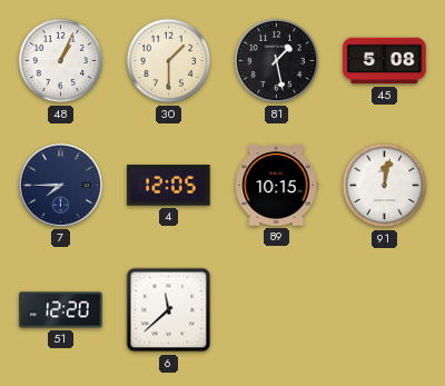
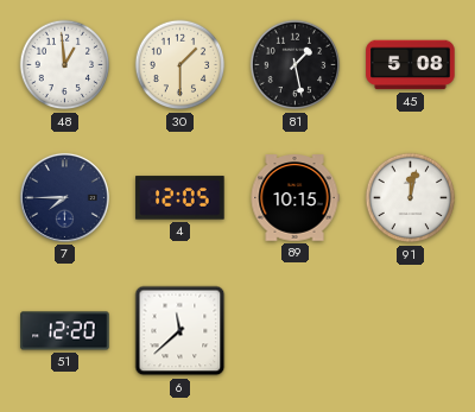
48: 1:04 -> 12:59 (65, 65)
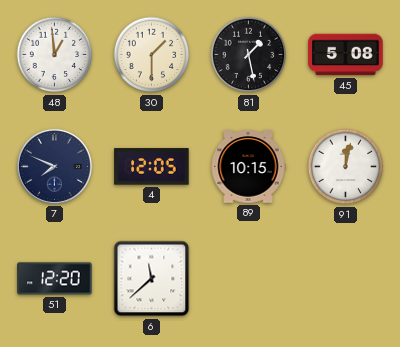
7: 7:45 -> 7:49 (54, 166)
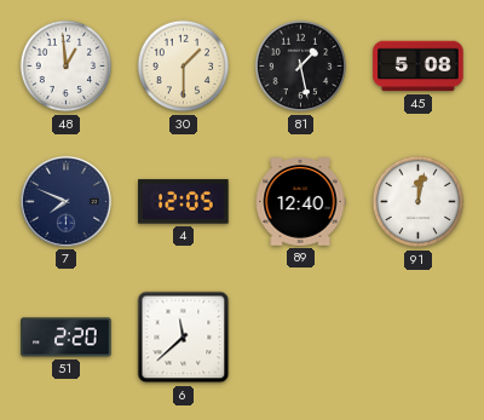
89: 10:15 -> 12:40 (300, 202)
51: 12:20 -> 2:20 (67, 338)
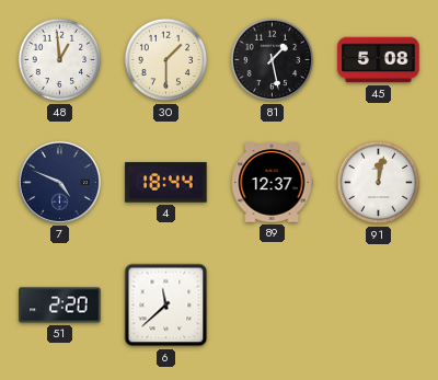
7: 7:49 -> 4:49 (59, 182)
4: 12:05 -> 18:44 (166, 183)
89: 12:40 -> 12:37 (272, 183)
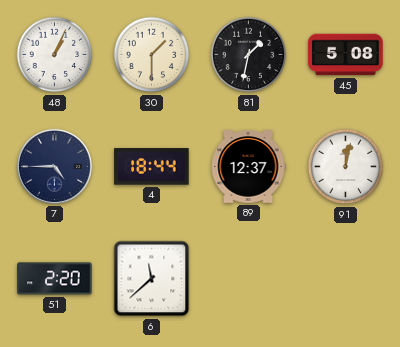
48: 12:59 -> 1:04 (55, 55)
81: 1:28 -> 1:32 (249, 55)
7: 4:49 -> 4:45 (54, 166)
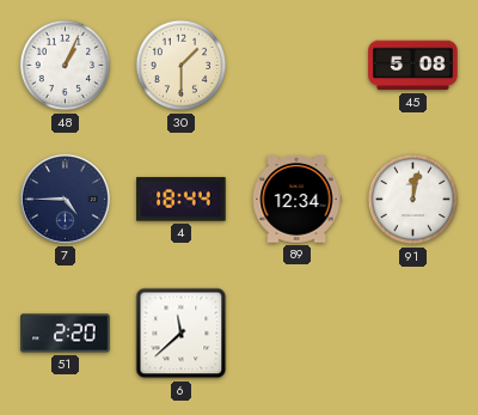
81: 1:32 -> none (249, 55)
89: 12:37 -> 12:34 (296, 200)
